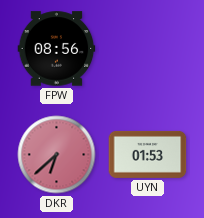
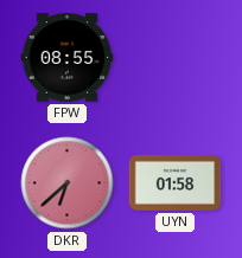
FPW: 08:56 -> 08:55 (68, 58)
UYN: 01:53 -> 01:58 (176, 182)
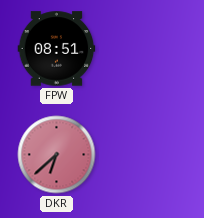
FPW: 08:55 -> 08:51 (57, 49)
UYN: 01:58 -> none (176, 182)
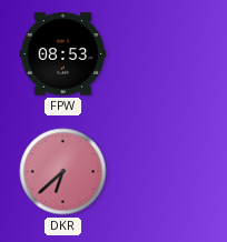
FPW: 08:51 -> 08:53 (63, 54)
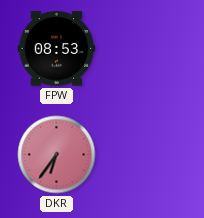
DKR: 6:38 -> 6:36 (57, 155)
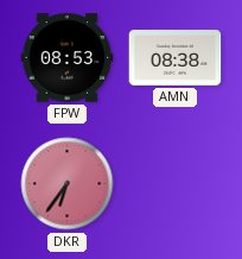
AMN: none -> 08:38 (176, 58)
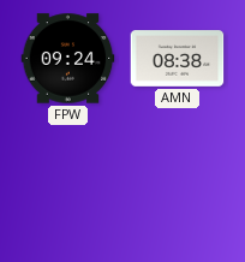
FPW: 08:53 -> 09:24 (68, 59)
DKR: 6:36 -> none (68, 184)
